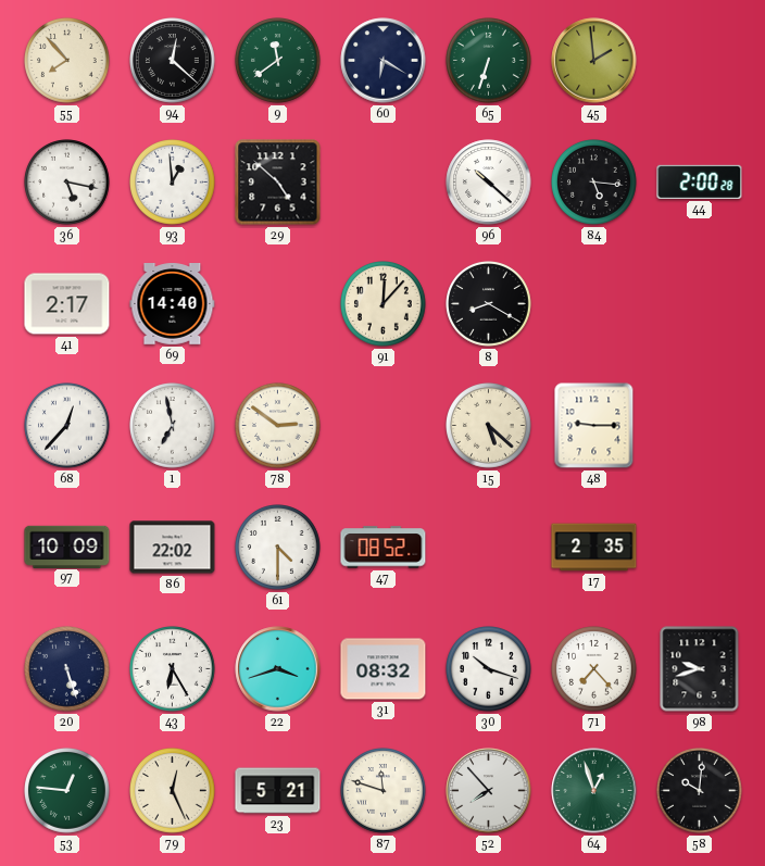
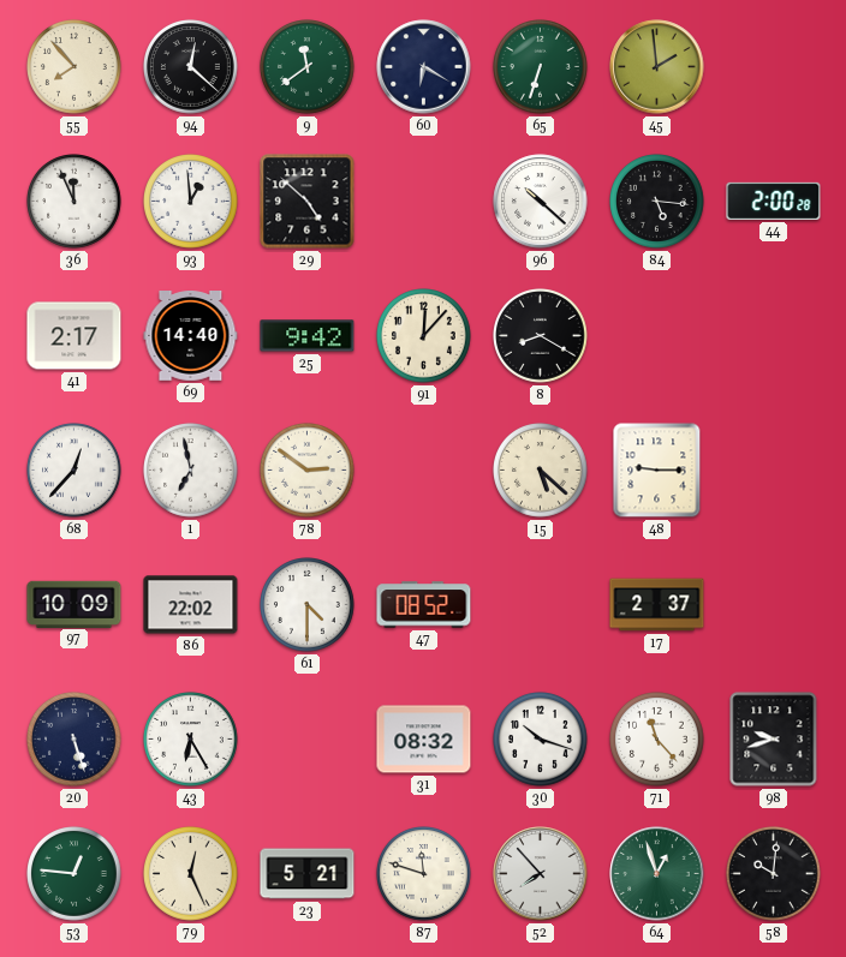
36: 5:17 -> 11:56 (75, 202)
25: none -> 9:42 (308, 336)
17: 2:35 -> 2:37 (657, 605)
22: 3:42 -> none (278, 669)
71: 7:23 -> 11:23 (657, 740)
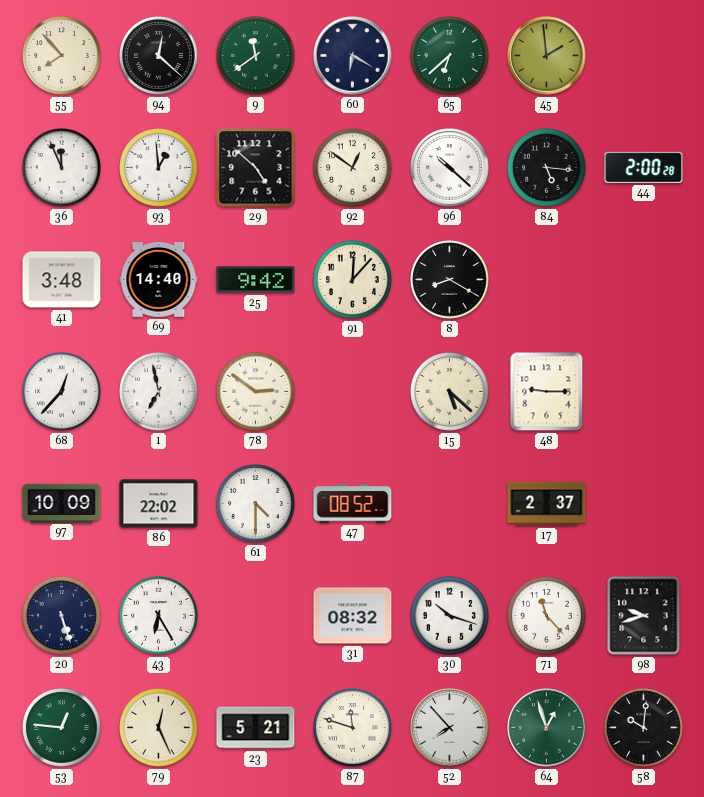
65: 6:33 -> 6:38 (450, 56)
92: none -> 12:51 (353, 168)
41: 2:17 -> 3:48 (62, 280)
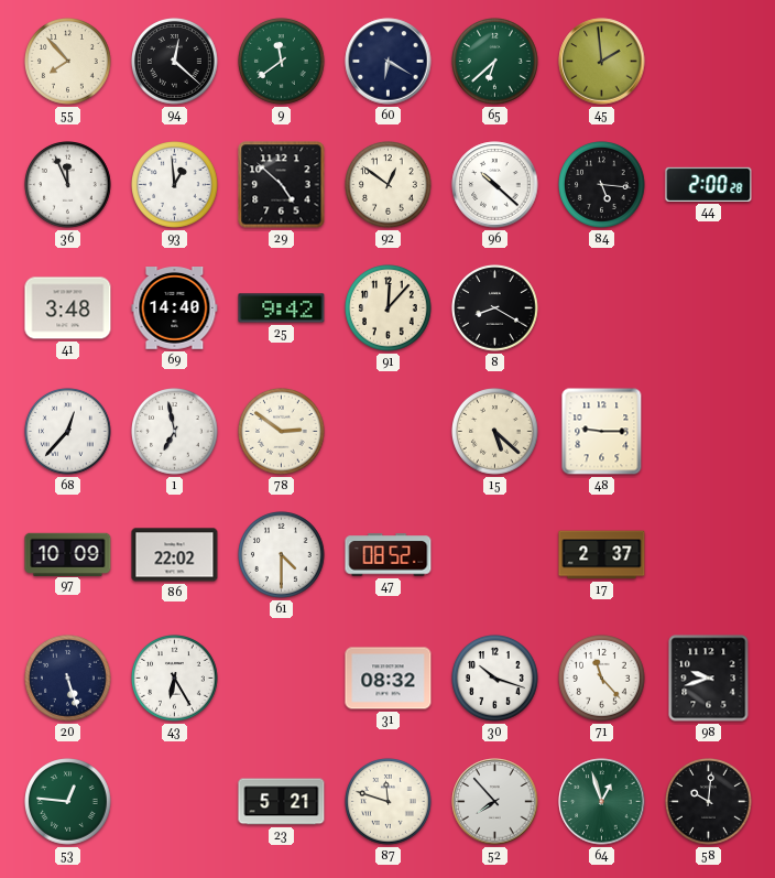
79: 12:26 -> none (159, 728)
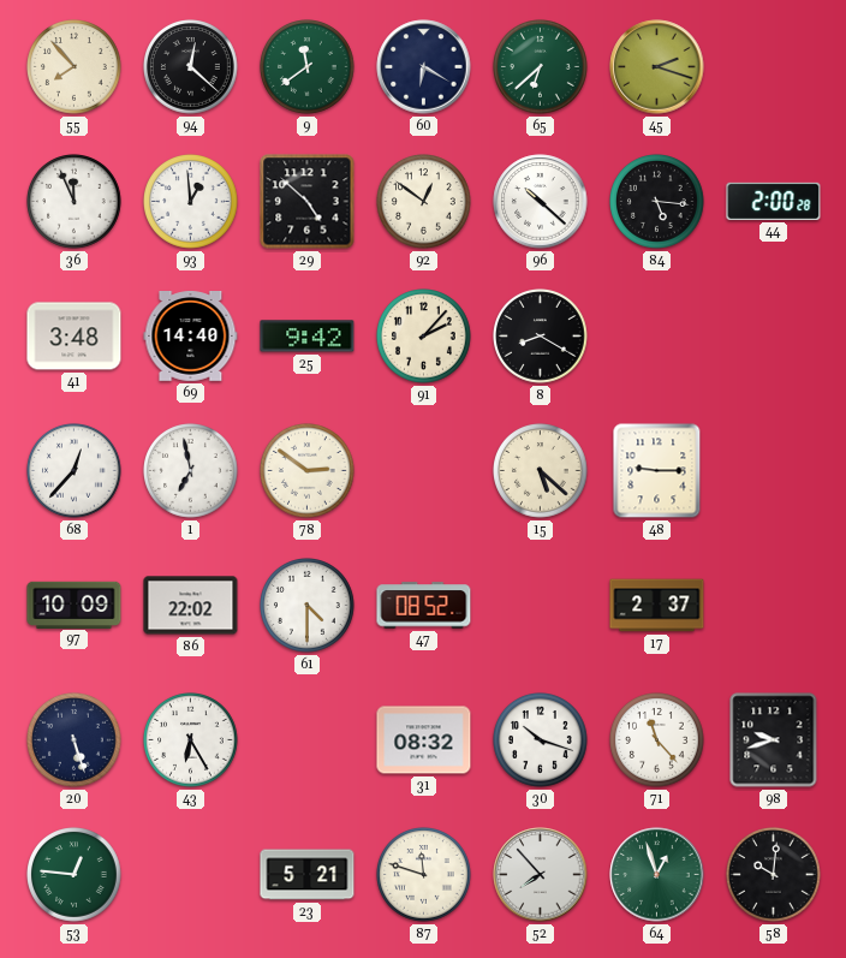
45: 1:59 -> 2:18 (657, 67)
91: 12:07 -> 2:07 (424, 337)
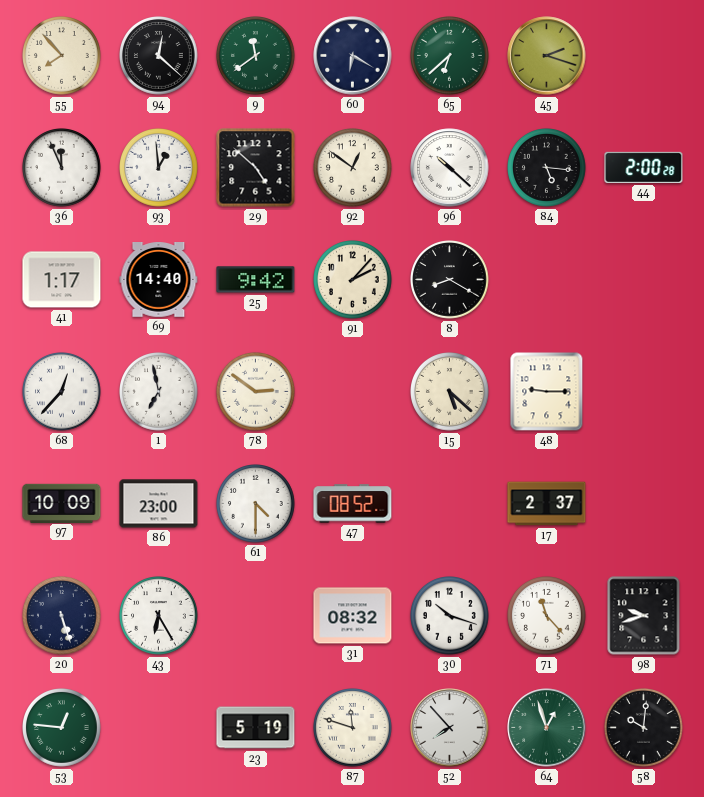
41: 3:48 -> 1:17 (62, 280)
86: 22:02 -> 23:00 (159, 504)
23: 5:21 -> 5:19 (256, 728)
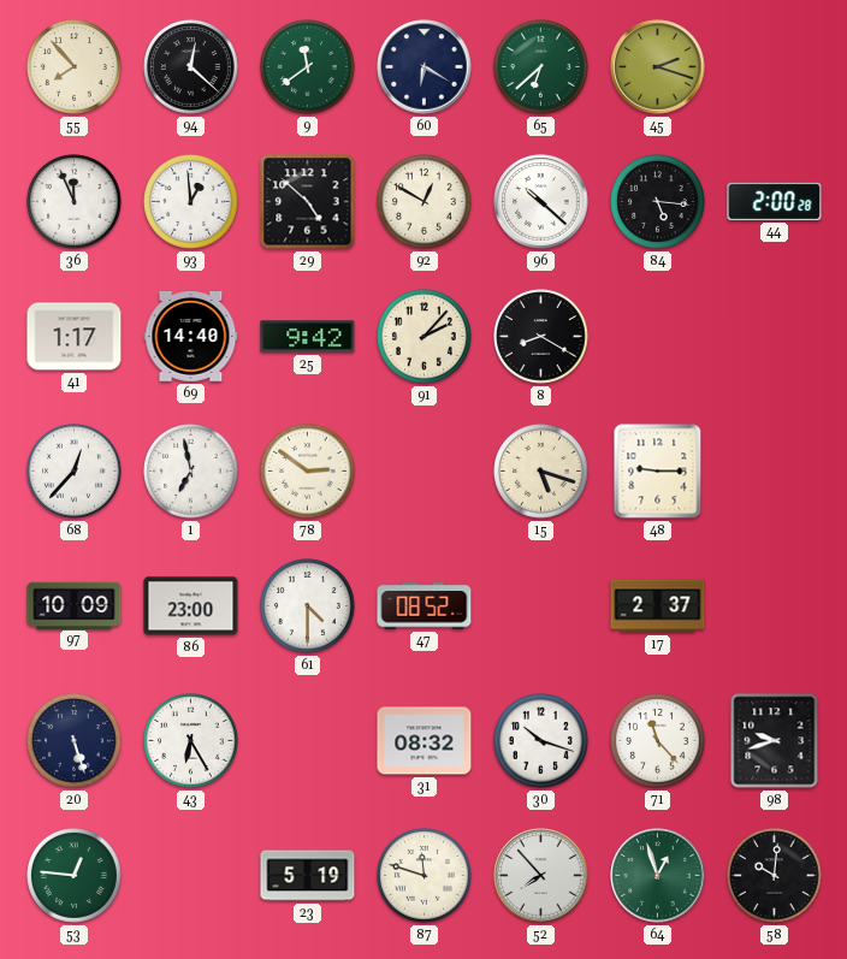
92: 12:51 -> 12:50 (425, 202)
15: 5:22 -> 5:18 (541, 472)
